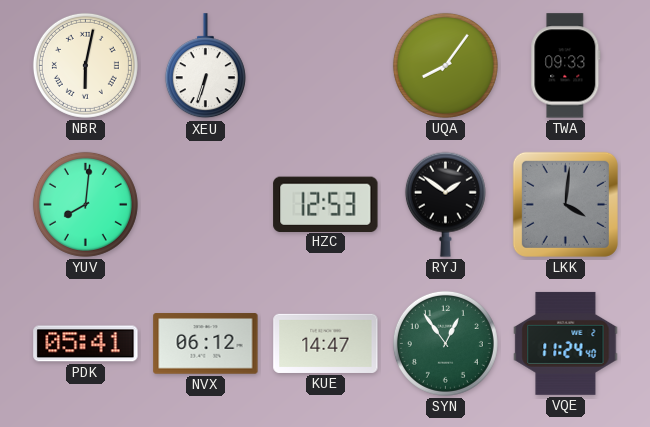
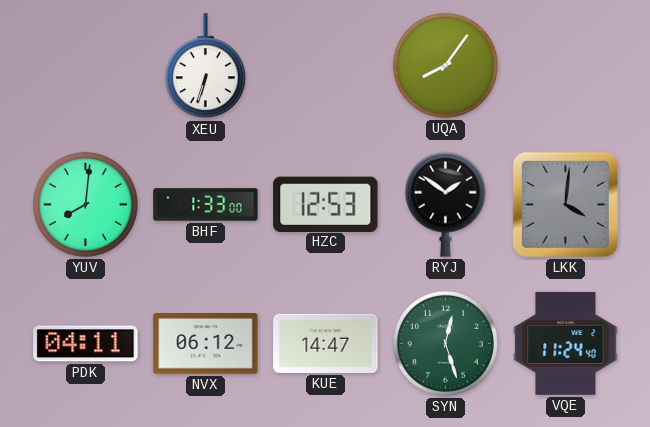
NBR: 6:02 -> none (85, 65)
TWA: 09:33 -> none (566, 66)
BHF: none -> 1:33 (206, 205)
PDK: 05:41 -> 04:11 (86, 344)
SYN: 12:54 -> 12:27 (445, 343)
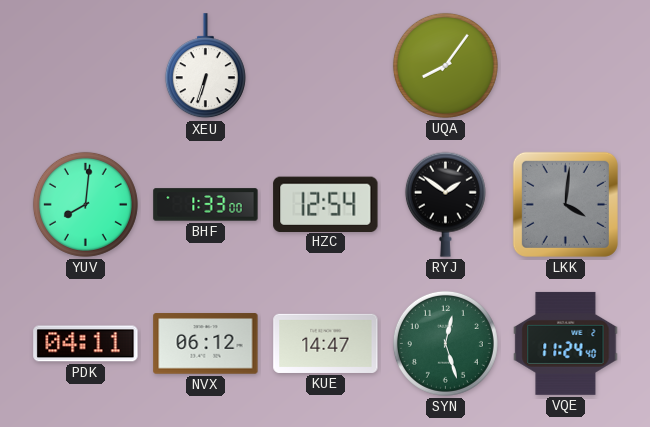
HZC: 12:53 -> 12:54 (326, 204)
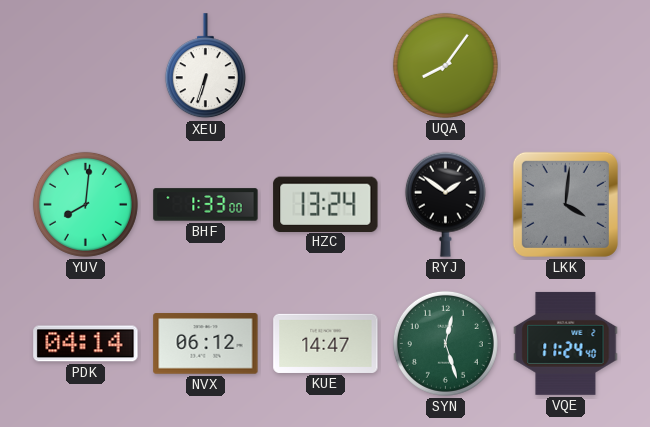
HZC: 12:54 -> 13:24 (326, 204)
PDK: 04:11 -> 04:14 (86, 344)
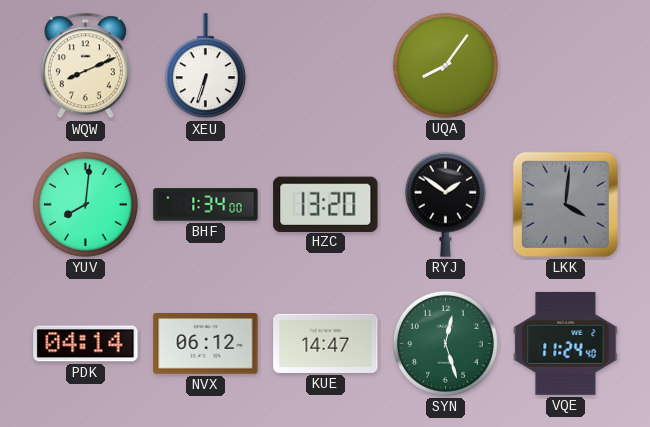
WQW: none -> 8:11 (85, 66)
BHF: 1:33 -> 1:34 (206, 205)
HZC: 13:24 -> 13:20 (326, 204)
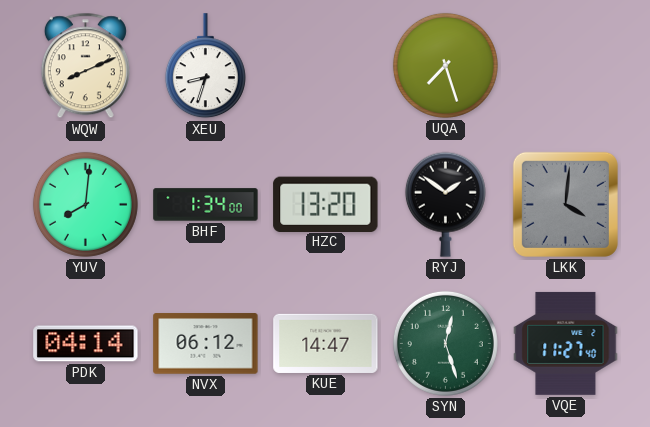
XEU: 6:33 -> 8:33 (205, 66)
UQA: 8:06 -> 7:27 (445, 65)
VQE: 11:24 -> 11:27 (566, 343)
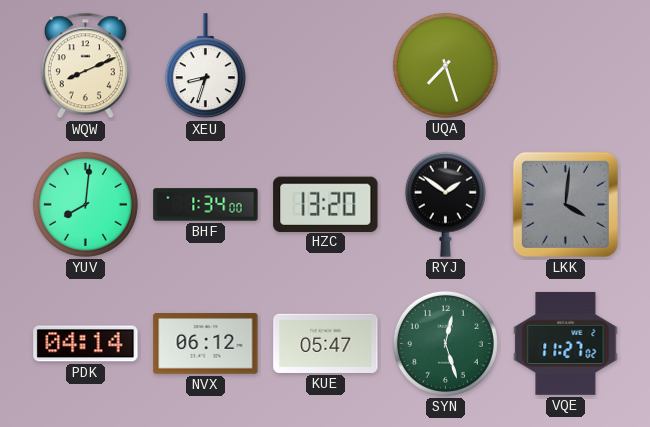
KUE: 14:47 -> 05:47 (326, 343)
VQE: 11:27:40 -> 11:27:02 (566, 343)
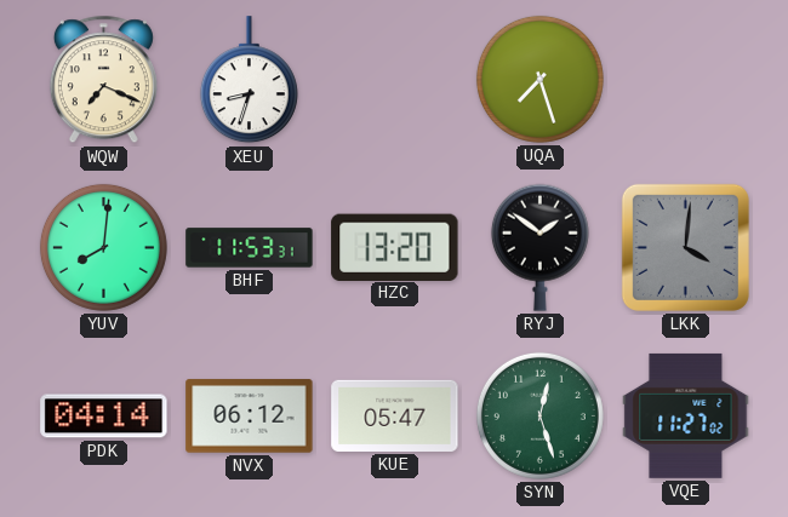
WQW: 8:11 -> 7:19 (103, 80)
BHF: 1:34 -> 11:53 (250, 248)
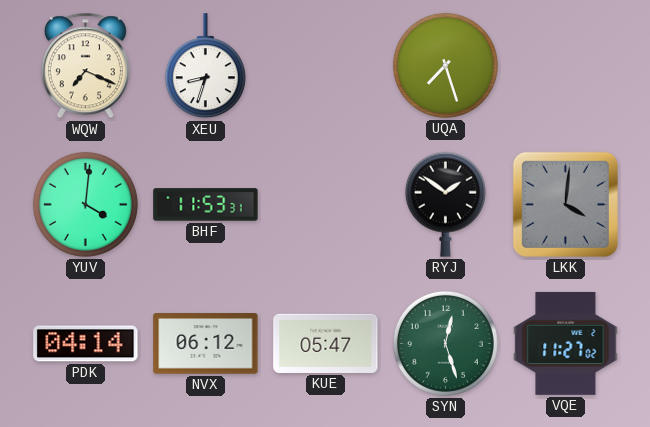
YUV: 8:01 -> 4:01 (85, 204)
HZC: 13:20 -> none (395, 247)
